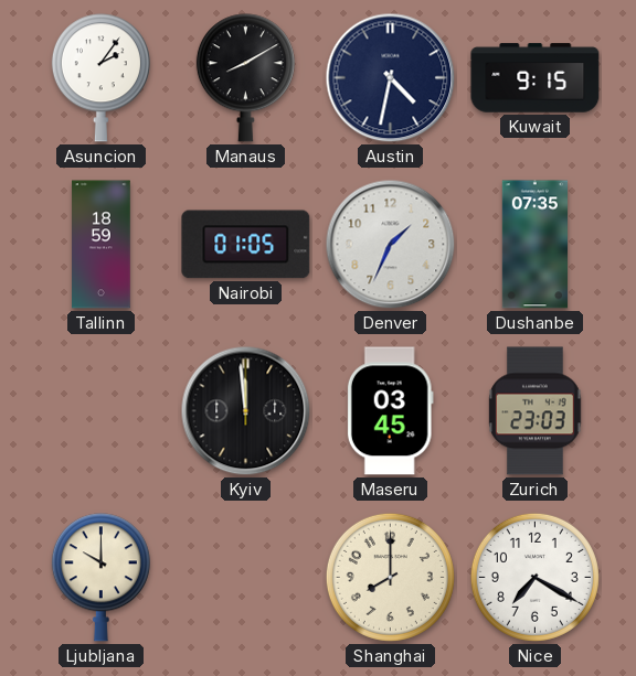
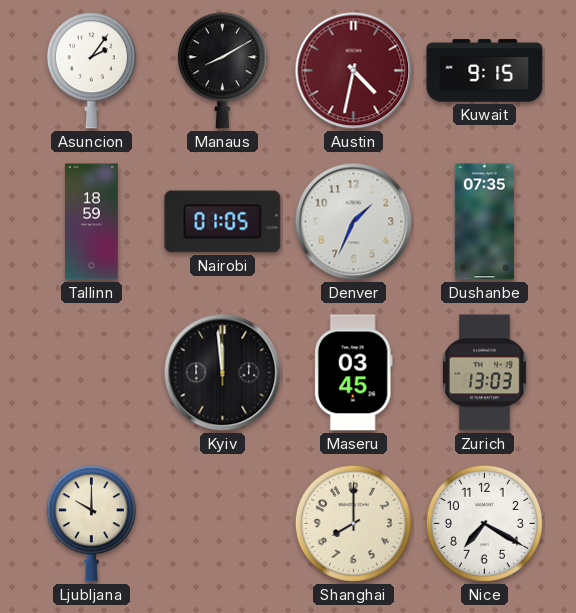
Austin dial: navy -> burgundy (354, 71)
Zurich: 23:03 -> 13:03 (485, 373)
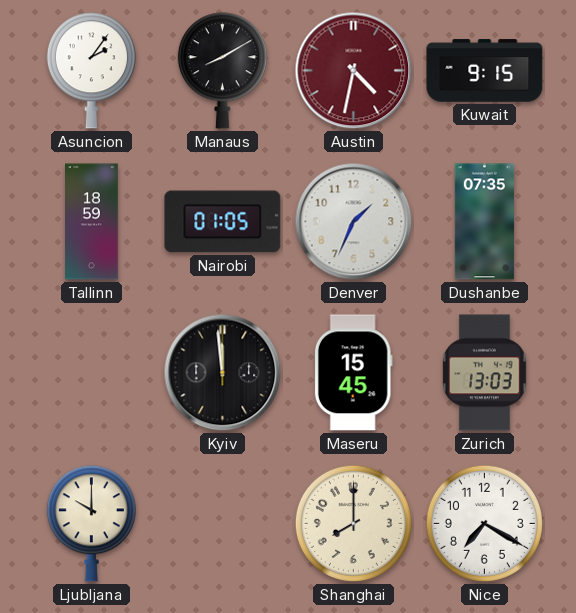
Maseru: 03:45 -> 15:45 (353, 373)
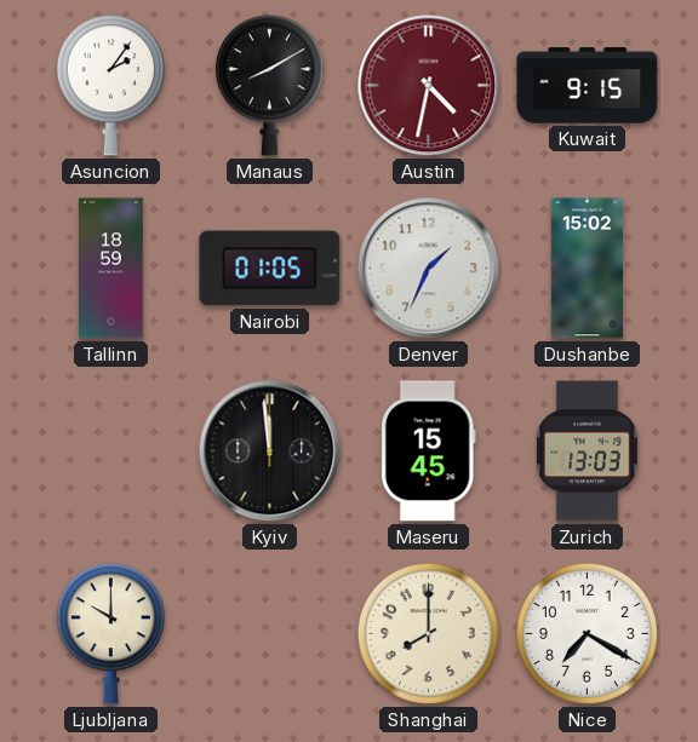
Dushanbe: 07:35 -> 15:02 (587, 269)
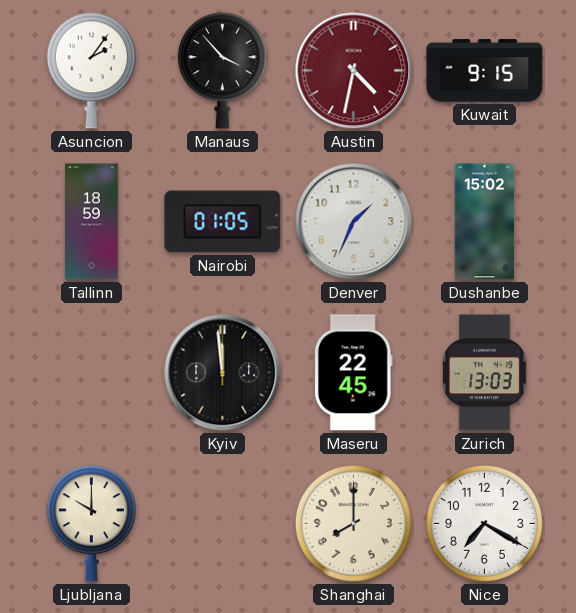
Manaus: 8:10 -> 3:53 (222, 71)
Maseru: 15:45 -> 22:45 (353, 373)
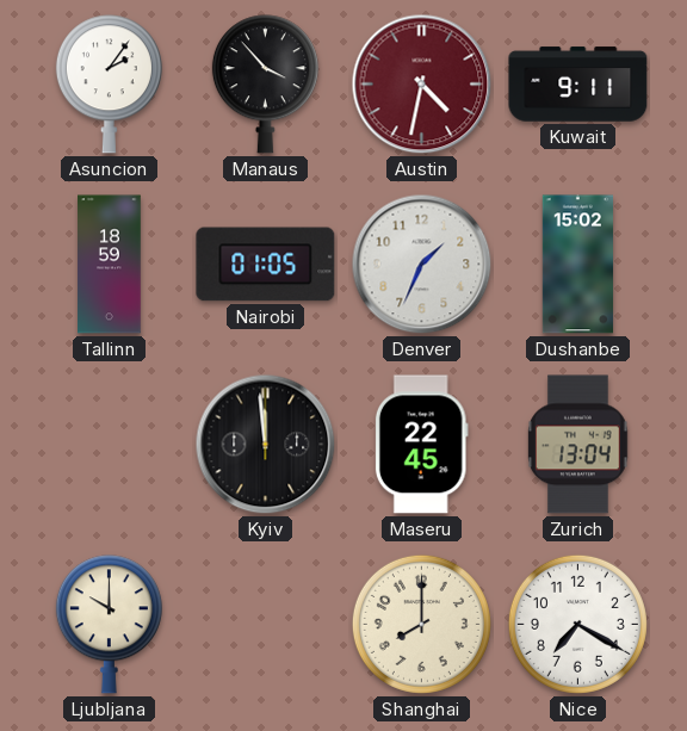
Kuwait: 9:15 -> 9:11 (578, 85)
Zurich: 13:03 -> 13:04 (578, 445)
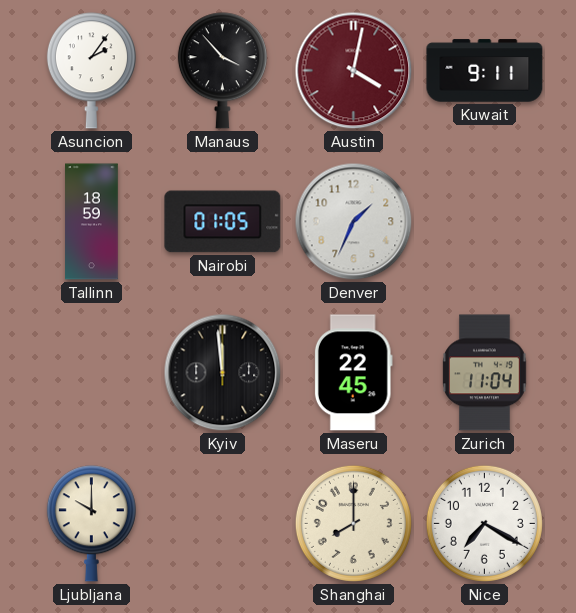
Austin: 4:32 -> 4:02 (354, 71)
Dushanbe: 15:02 -> none (577, 265)
Zurich: 13:04 -> 11:04 (485, 373)
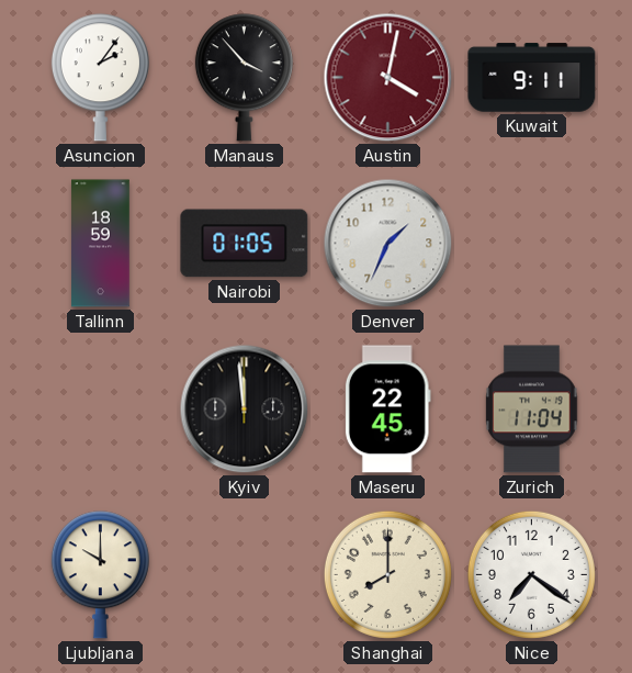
Nice: 7:20 -> 7:21 (531, 574)
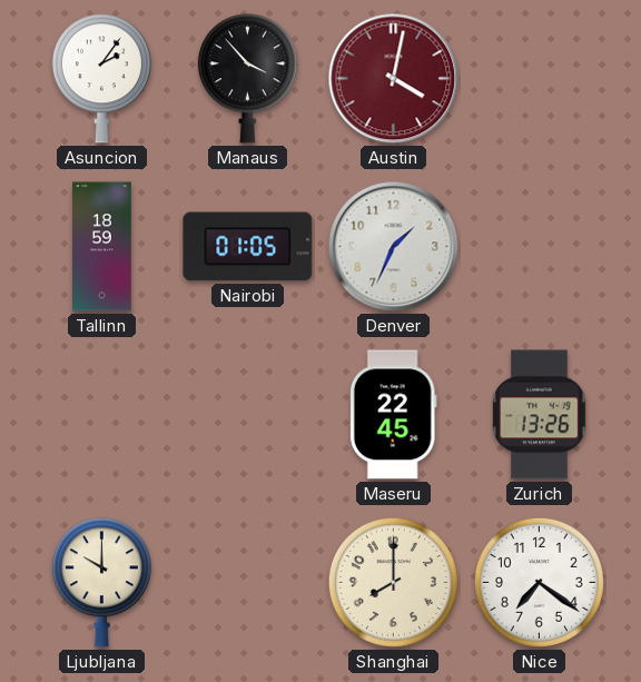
Kuwait: 9:11 -> none (532, 78)
Kyiv: 11:59 -> none (245, 410)
Zurich: 11:04 -> 13:26 (540, 415)
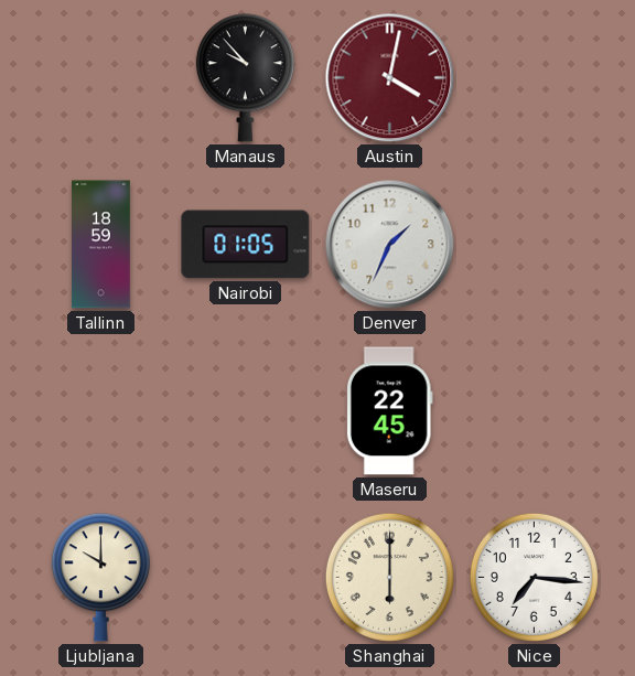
Asuncion: 2:06 -> none (101, 79)
Manaus: 3:53 -> 9:53 (245, 78)
Zurich: 13:26 -> none (540, 415)
Shanghai: 8:00 -> 6:00 (389, 577)
Nice: 7:21 -> 7:16 (534, 577)
